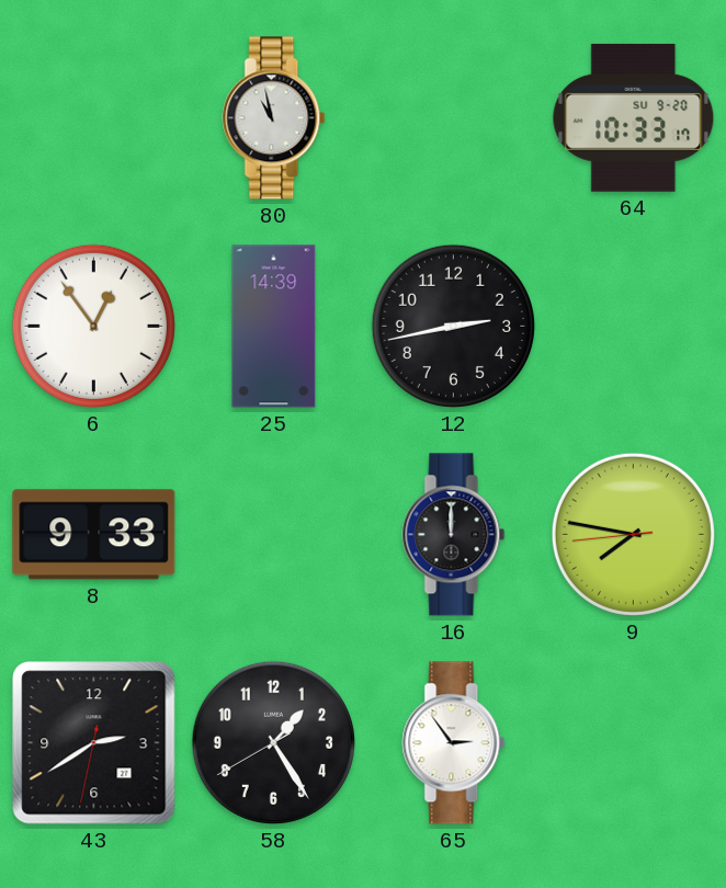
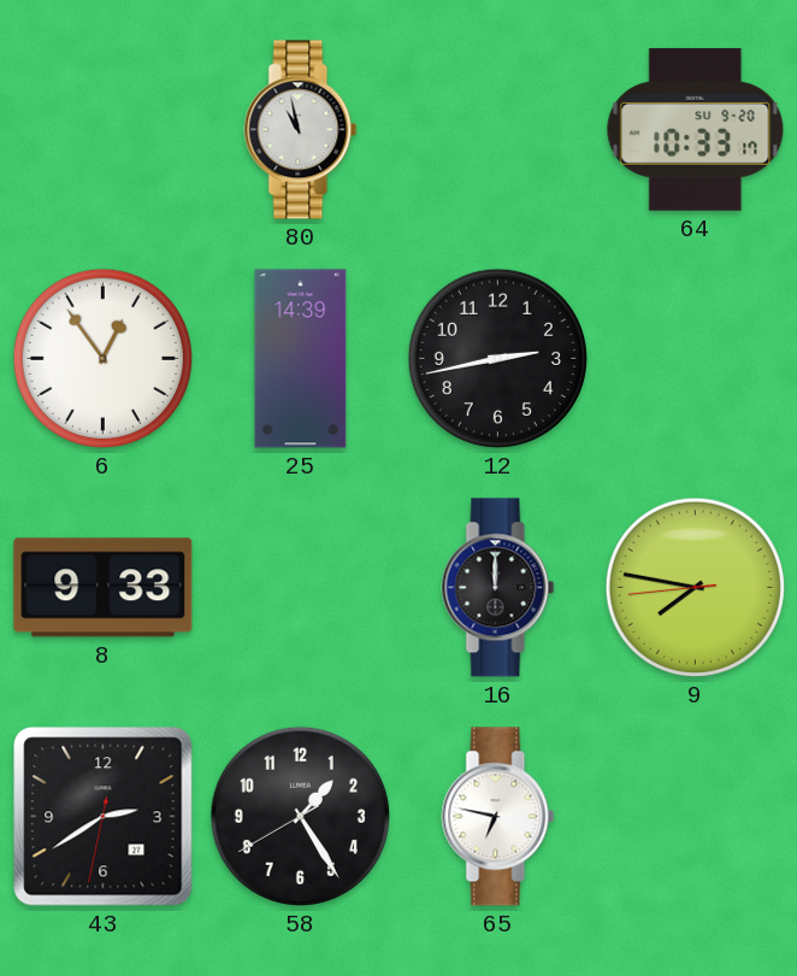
65: 2:54 -> 6:47 (498, 817)
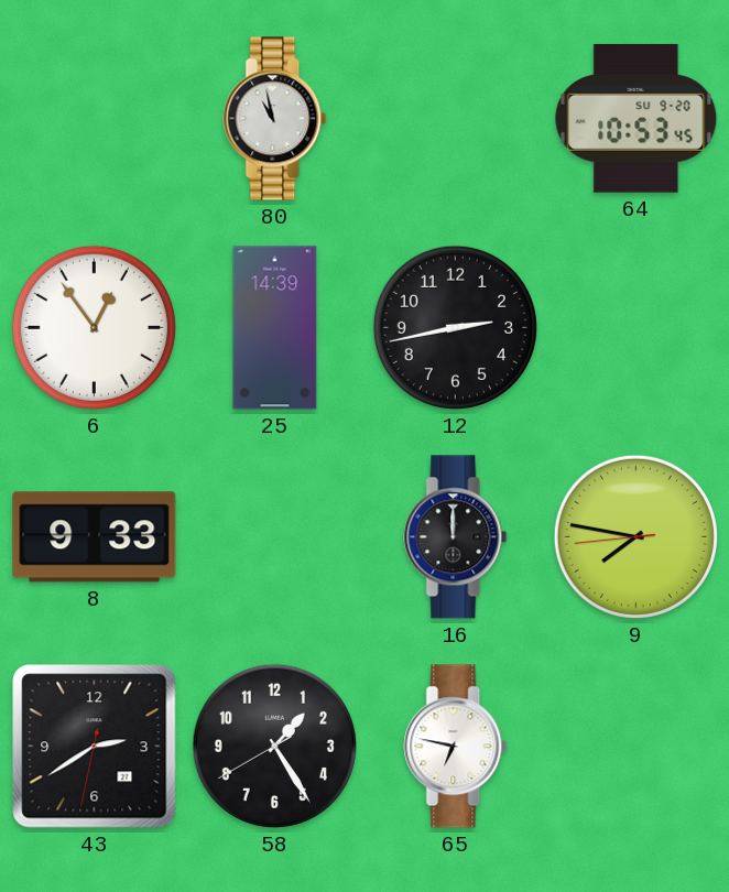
64: 10:33 -> 10:53 (636, 118)
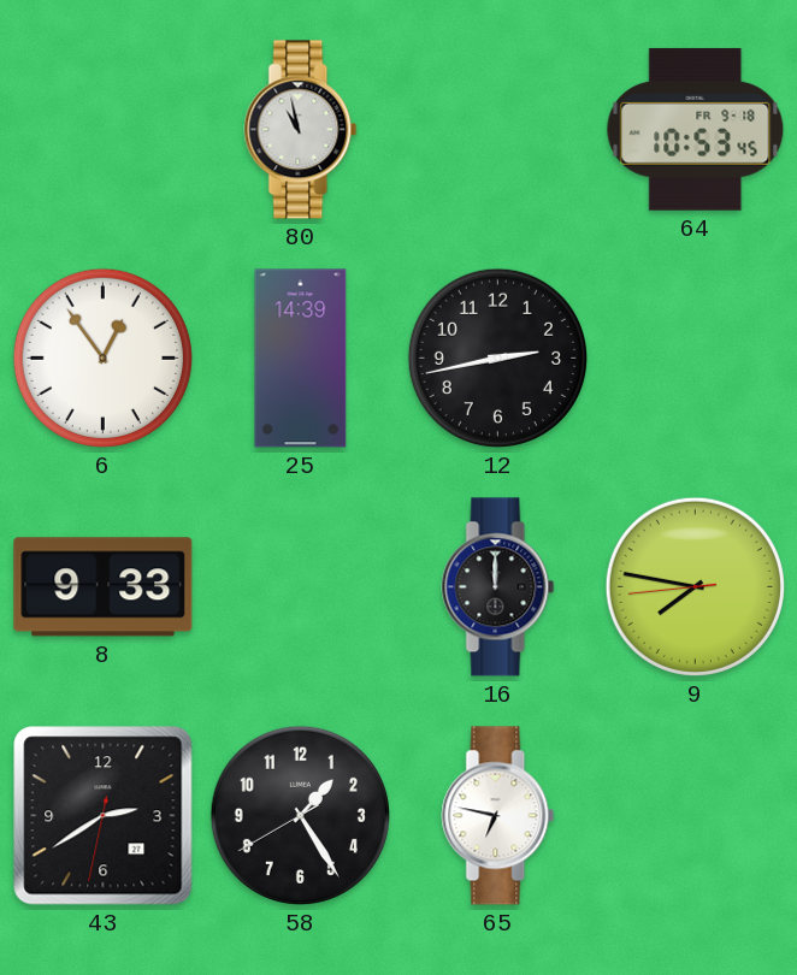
64 date: SU 9-20 -> FR 9-18 (696, 129)
